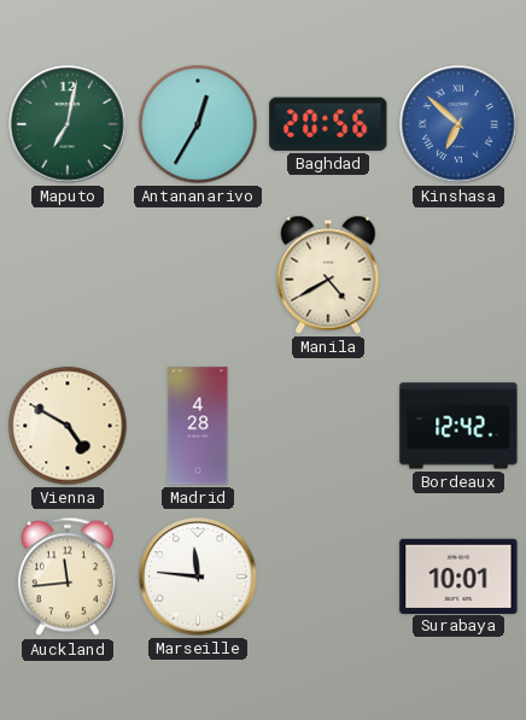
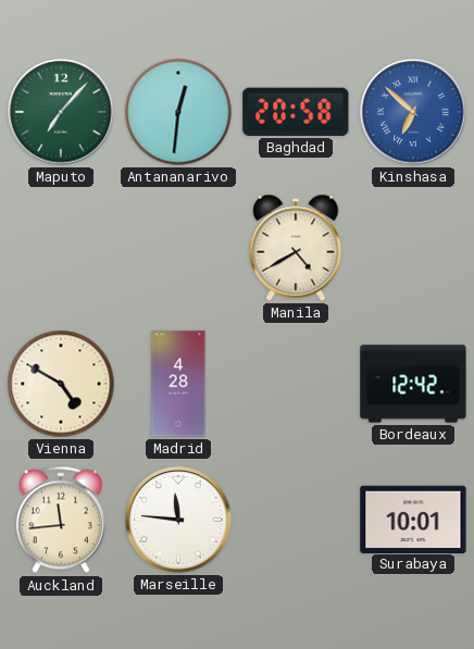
Maputo: 7:02 -> 7:07 (61, 112)
Antananarivo: 12:35 -> 12:31 (178, 112)
Baghdad: 20:56 -> 20:58 (296, 112)
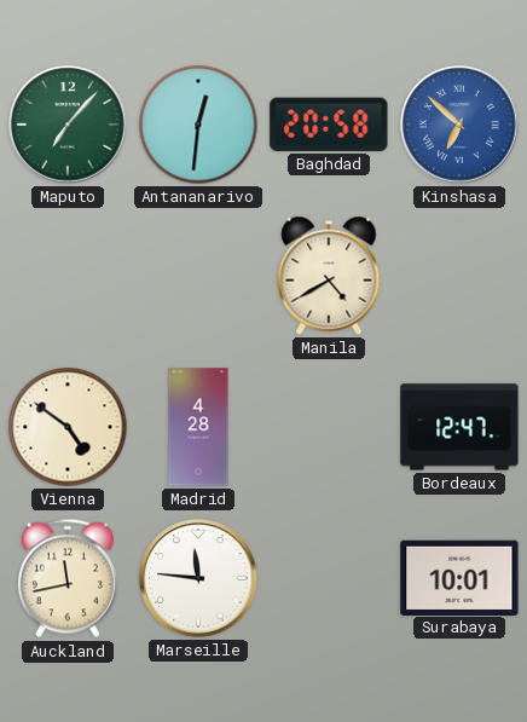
Vienna: 4:50 -> 4:51 (68, 427)
Bordeaux: 12:42 -> 12:47 (459, 427)
Auckland: 11:44 -> 11:43 (68, 578)
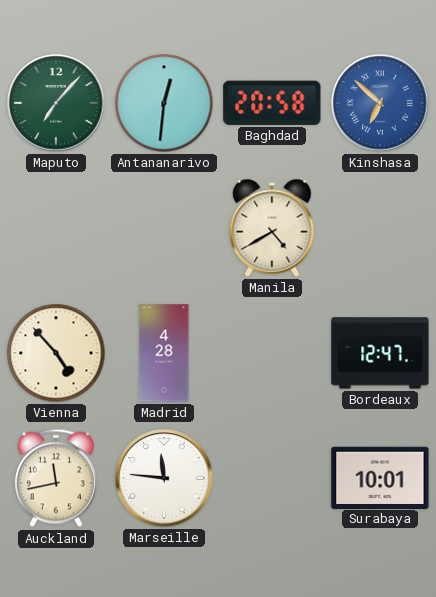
Vienna: 4:51 -> 4:53 (56, 353)
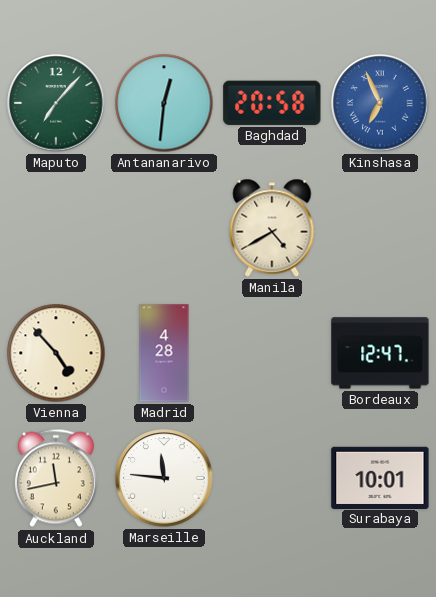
Kinshasa: 6:52 -> 6:56 (380, 103)
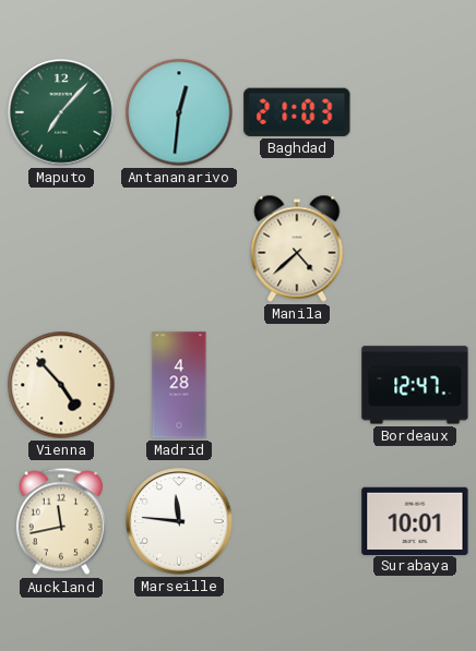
Baghdad: 20:58 -> 21:03 (297, 112)
Kinshasa: 6:56 -> none (380, 103)
Manila: 4:40 -> 4:38 (297, 249)
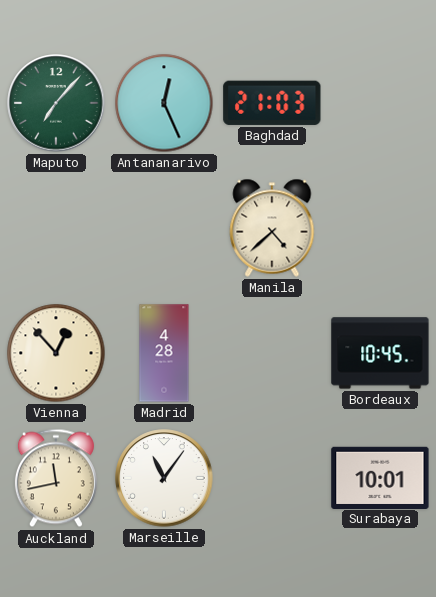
Antananarivo: 12:31 -> 12:26 (164, 103)
Vienna: 4:53 -> 12:53 (56, 353)
Bordeaux: 12:47 -> 10:45 (380, 353)
Marseille: 11:46 -> 11:06 (164, 478)
